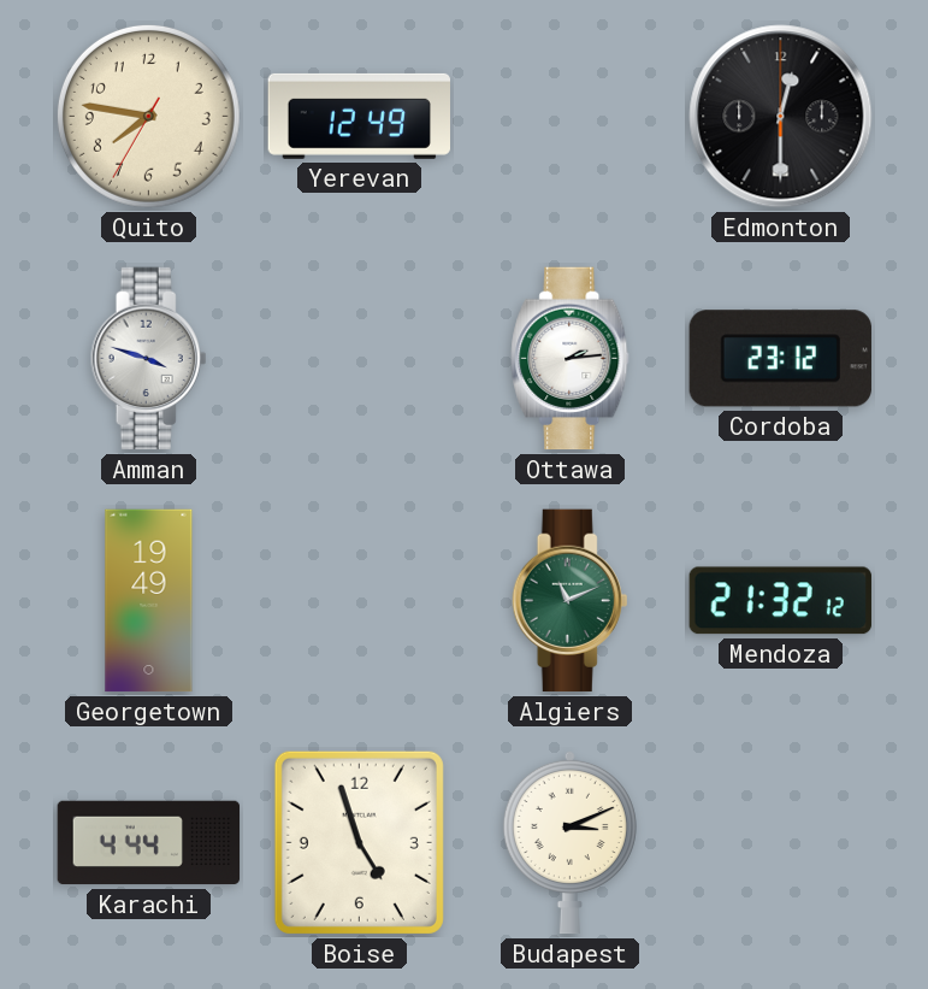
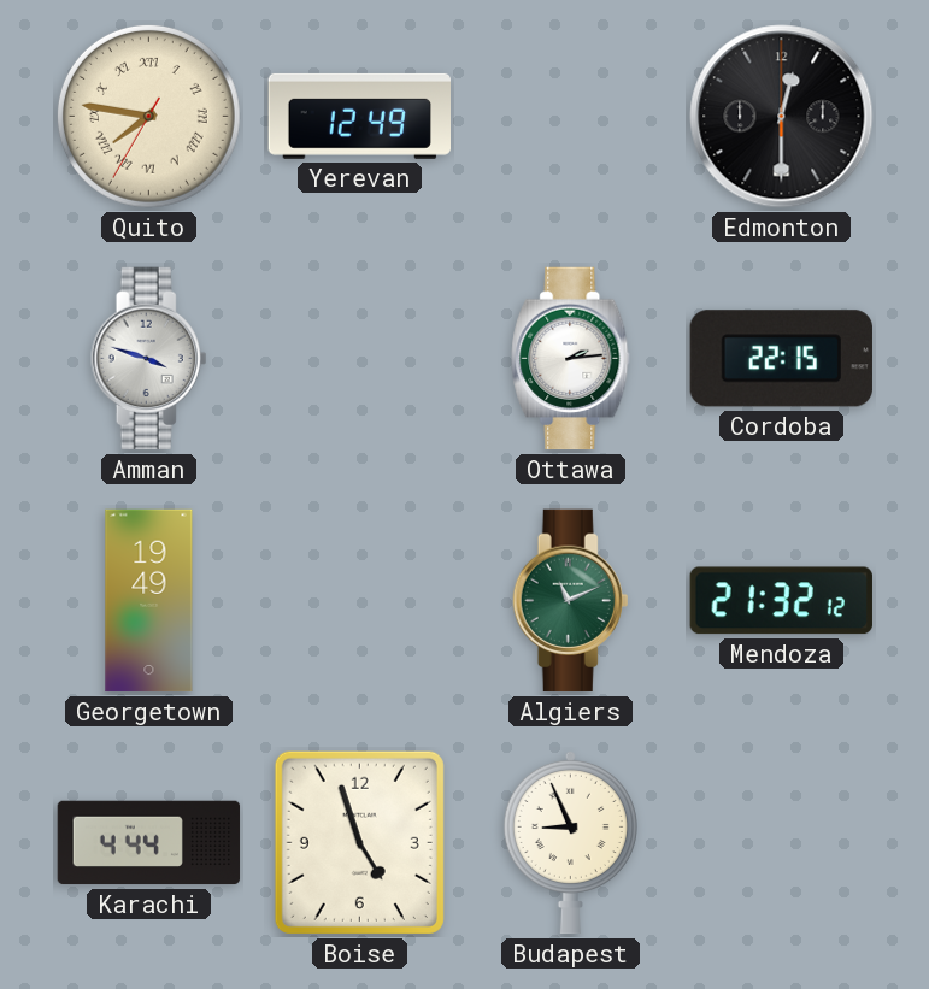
Quito numerals: Arabic -> Roman (148, 116)
Cordoba: 23:12 -> 22:15 (781, 359)
Budapest: 3:11 -> 8:56 (570, 842)
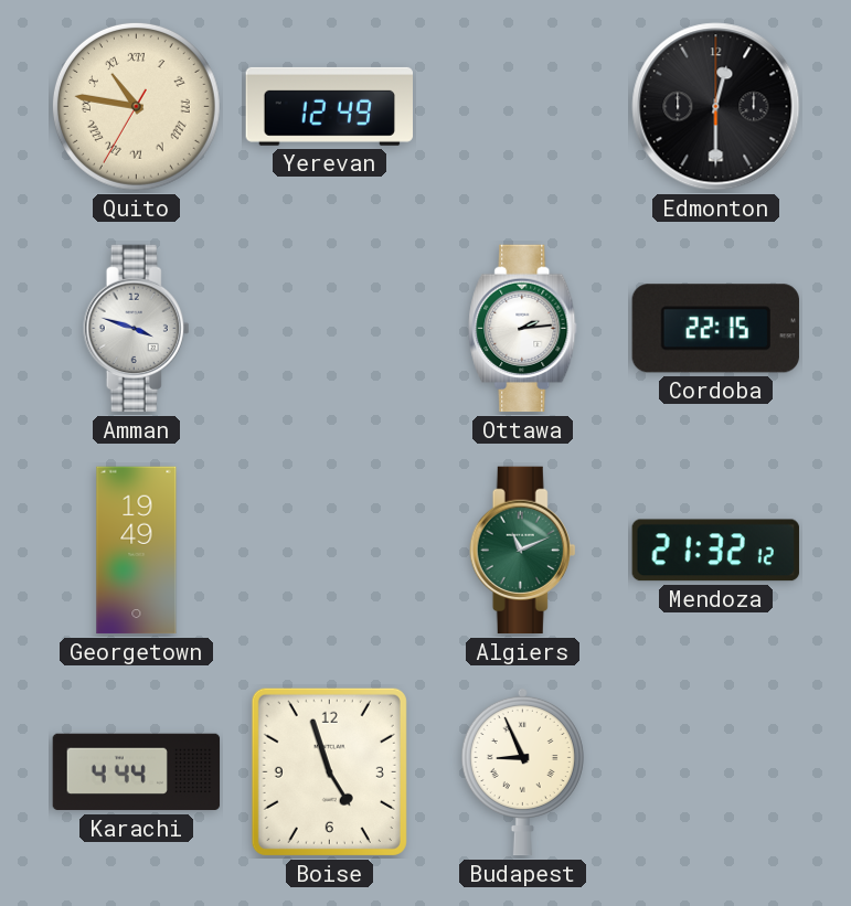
Quito: 7:46 -> 10:46 (136, 106)
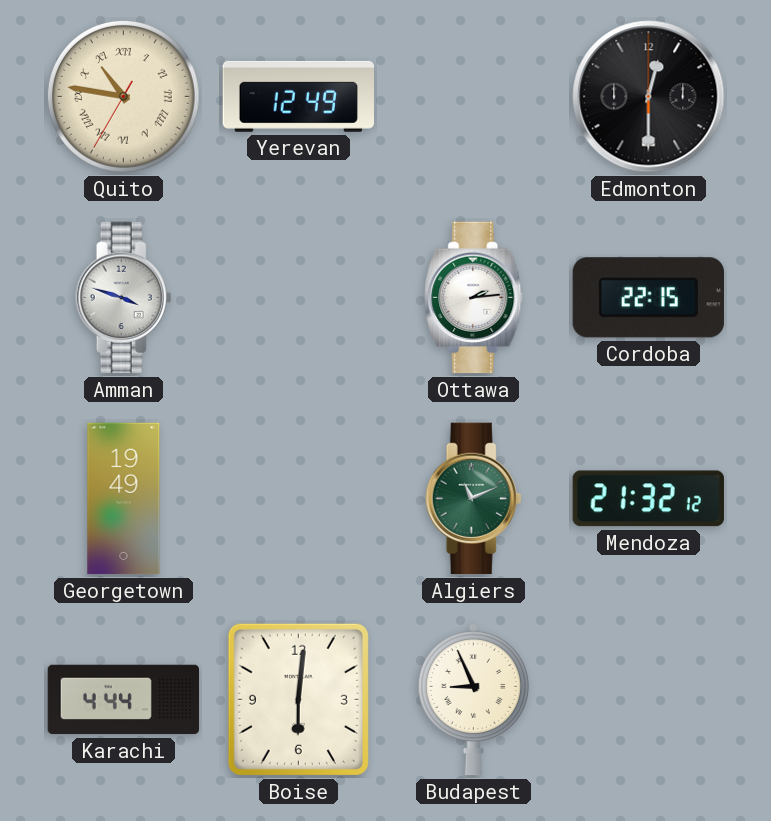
Boise: 4:57 -> 6:01 (298, 699)
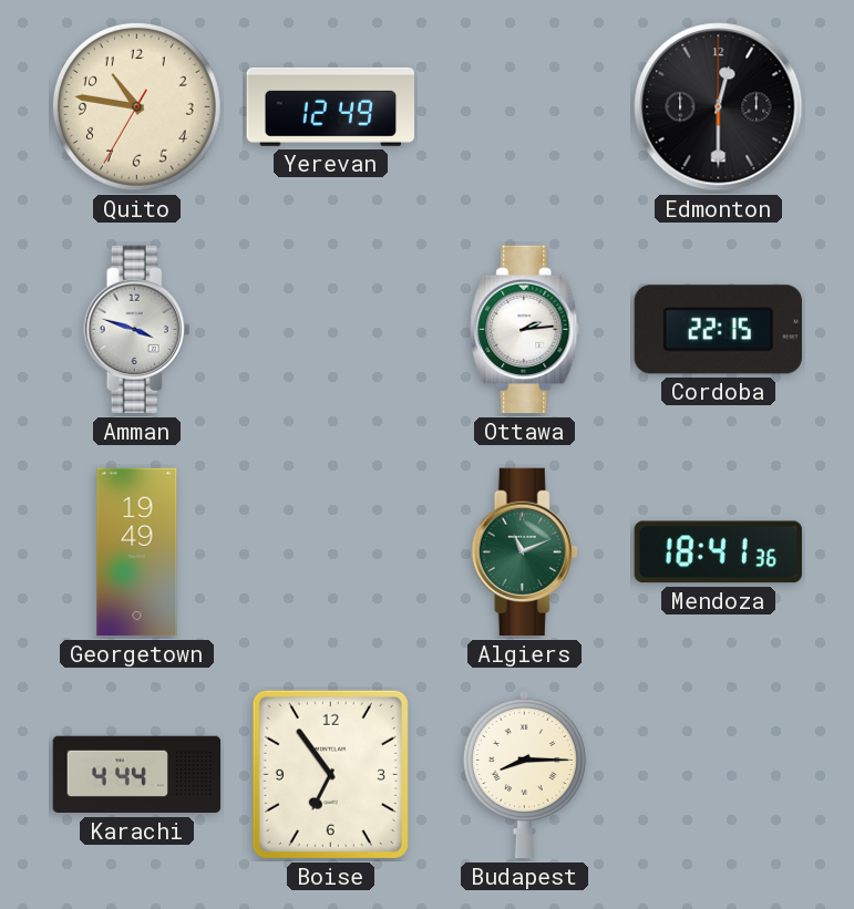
Quito numerals: Roman -> Arabic (136, 106)
Mendoza: 21:32 -> 18:41 (718, 552)
Boise: 6:01 -> 6:54 (330, 774)
Budapest: 8:56 -> 8:15 (524, 774)
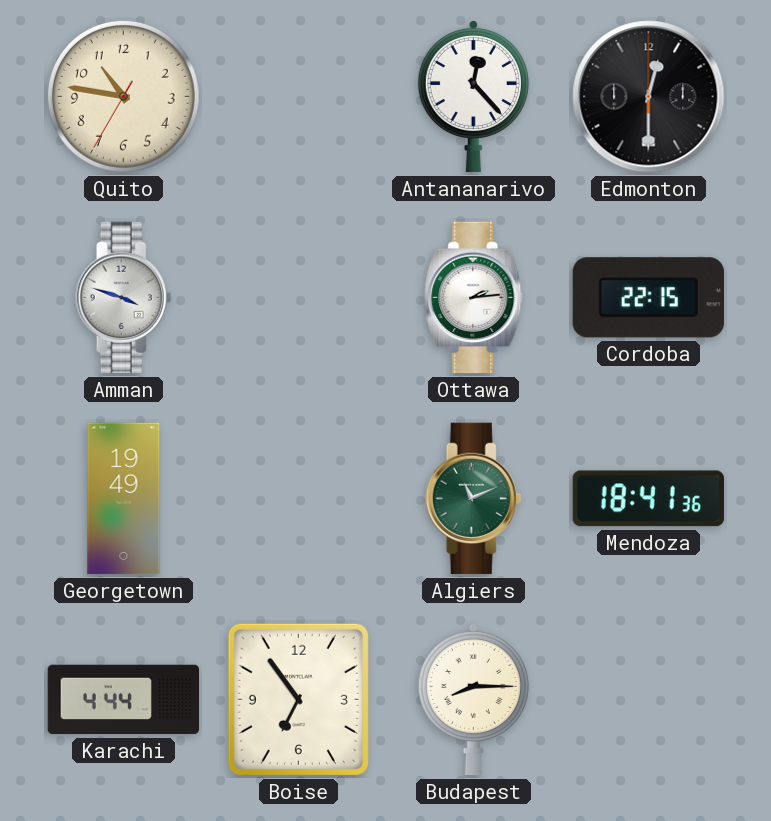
Yerevan: 12:49 -> none (331, 106)
Antananarivo: none -> 12:23 (473, 96)
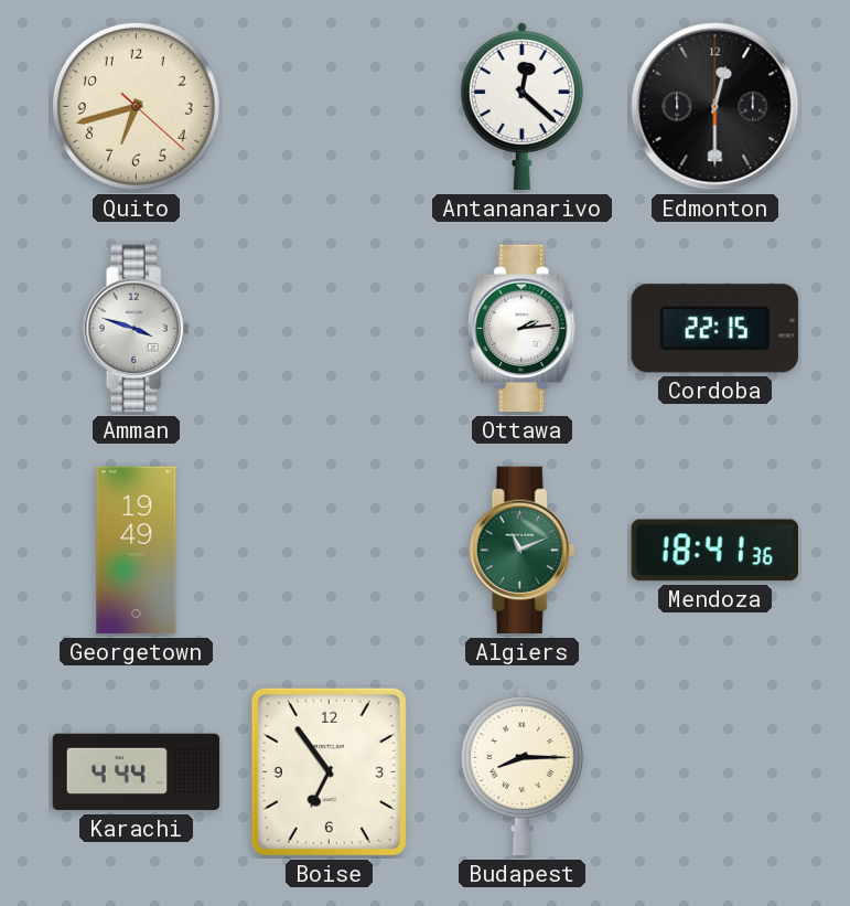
Quito: 10:46 -> 6:42 (136, 106)
Antananarivo: 12:23 -> 12:22 (521, 106)
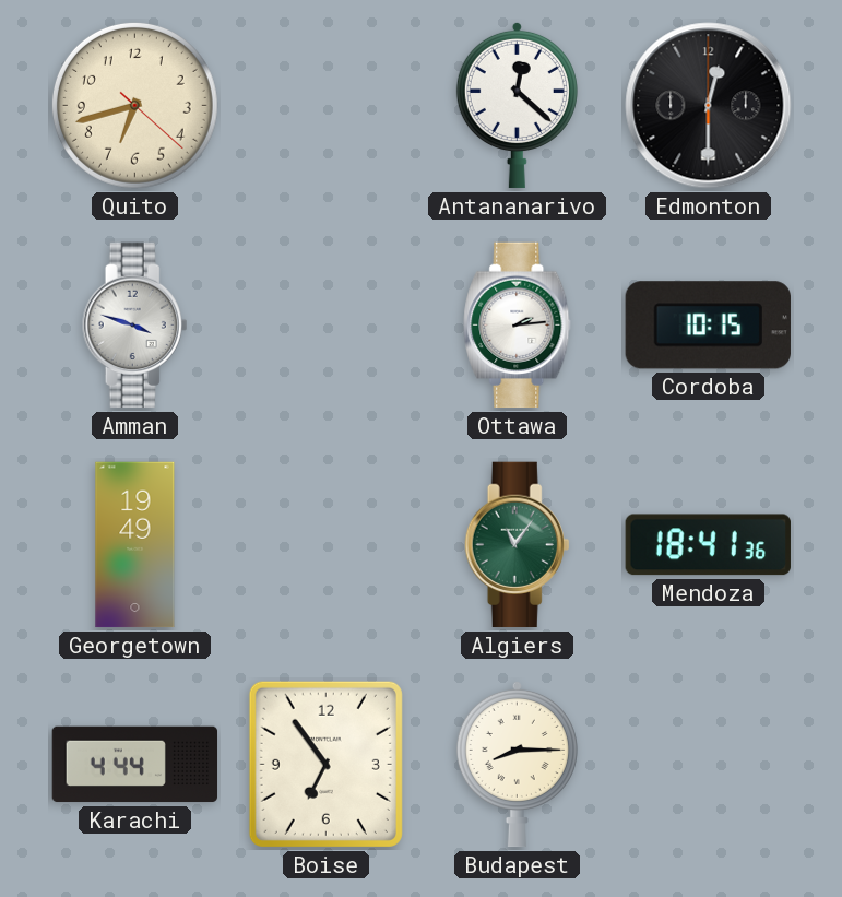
Cordoba: 22:15 -> 10:15 (708, 326)
Algiers: 11:11 -> 11:06 (518, 545)
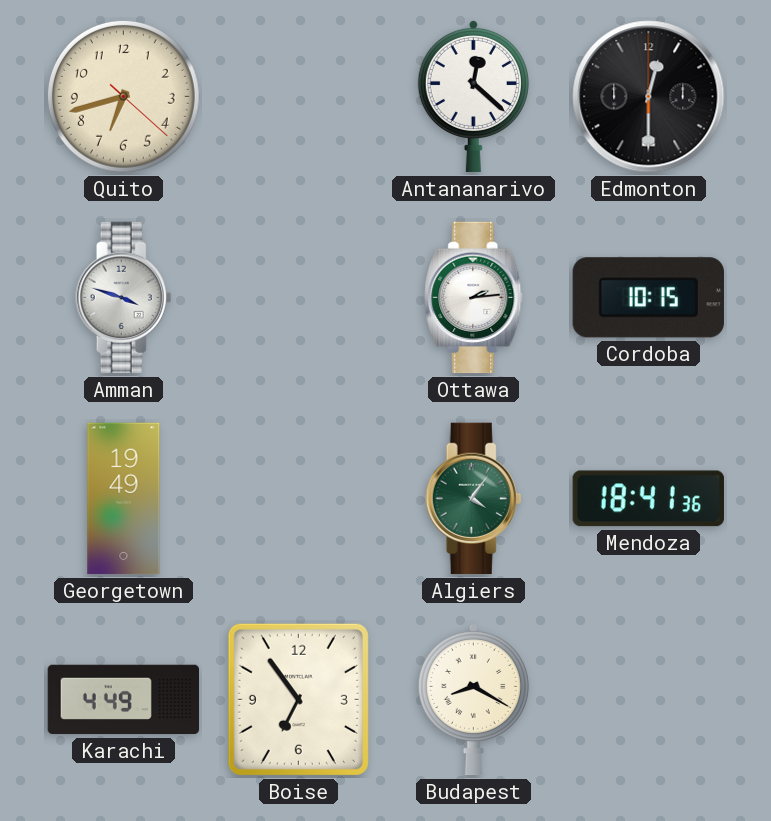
Algiers: 11:06 -> 4:06 (474, 499)
Karachi: 4:44 -> 4:49 (124, 700)
Budapest: 8:15 -> 8:20 (473, 699)
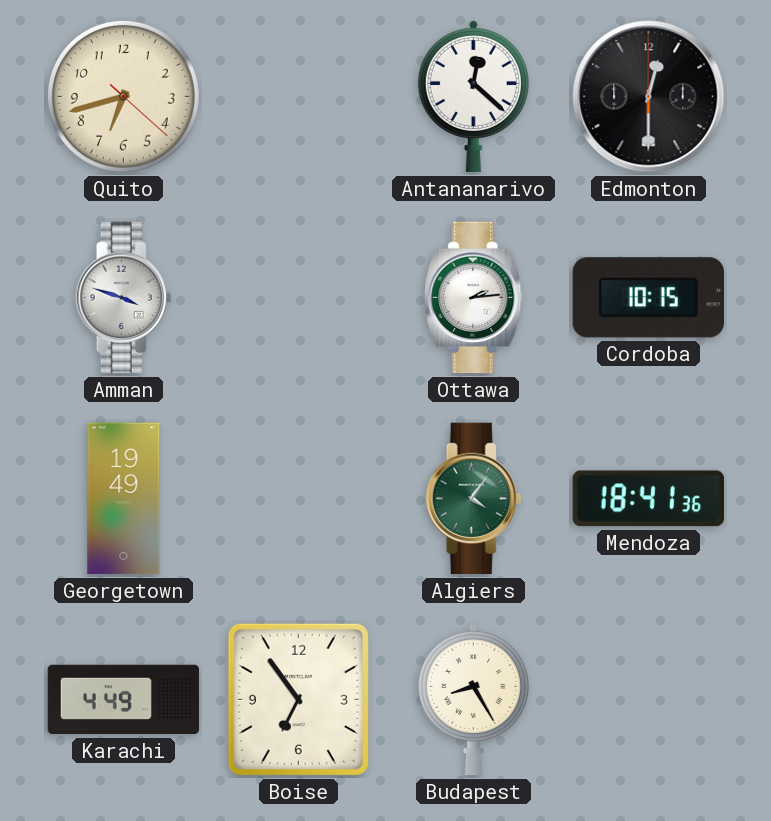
Budapest: 8:20 -> 8:25 (473, 699)
